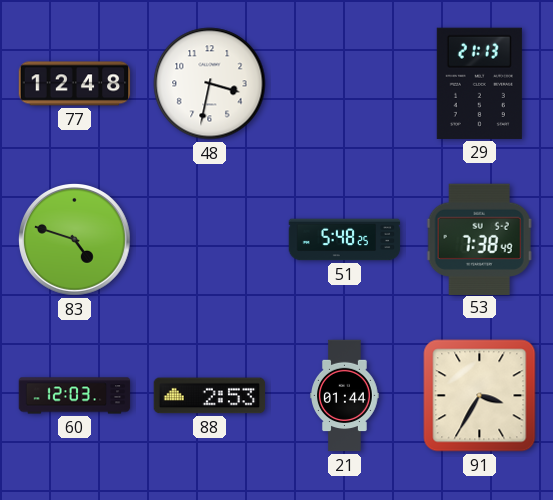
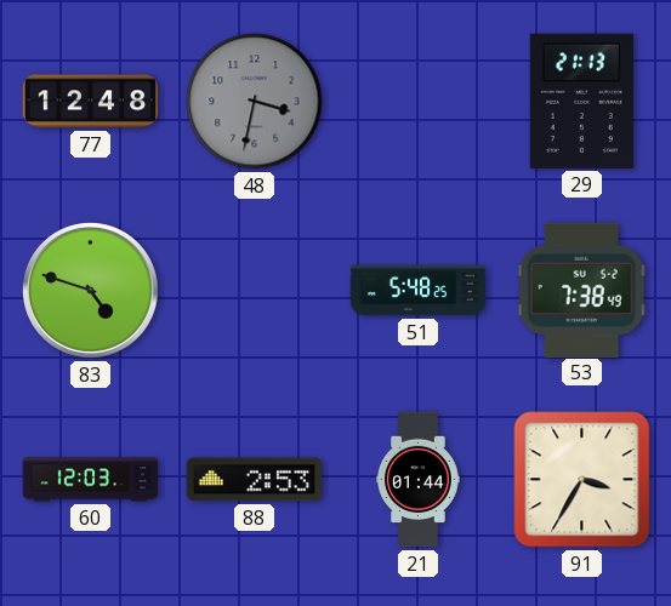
48 dial: white -> grey (255, 102)
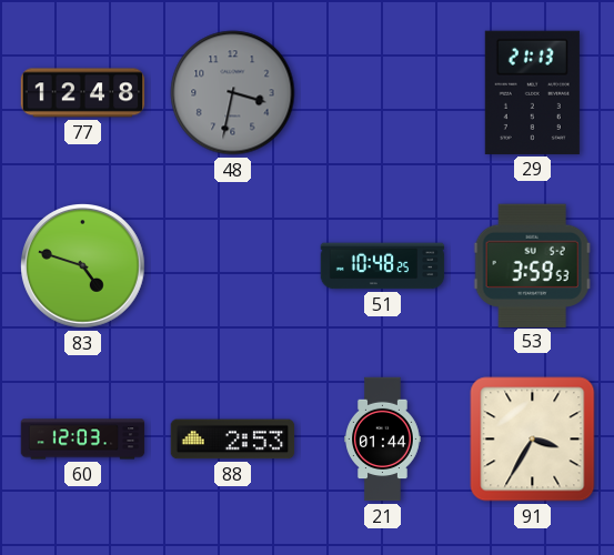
51: 5:48 -> 10:48 (383, 266)
53: 7:38 -> 3:59 (532, 265)
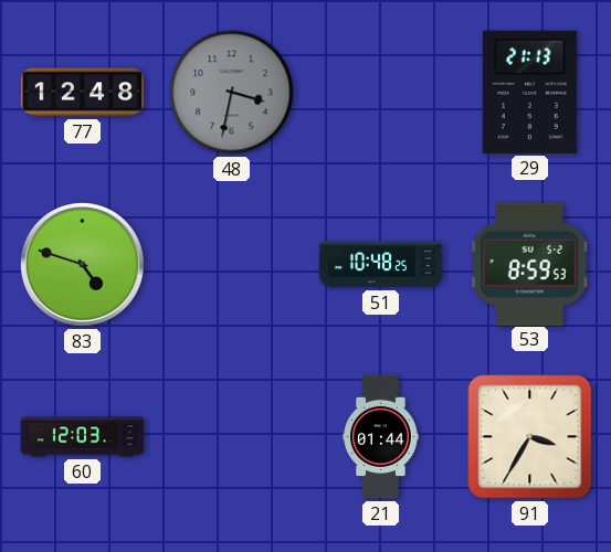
53: 3:59 -> 8:59 (529, 264)
88: 2:53 -> none (233, 440)
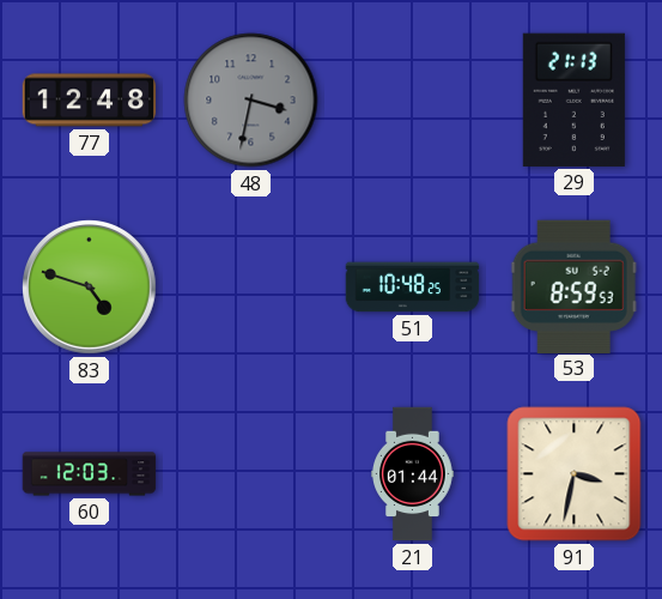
91: 3:35 -> 3:32 (575, 474)
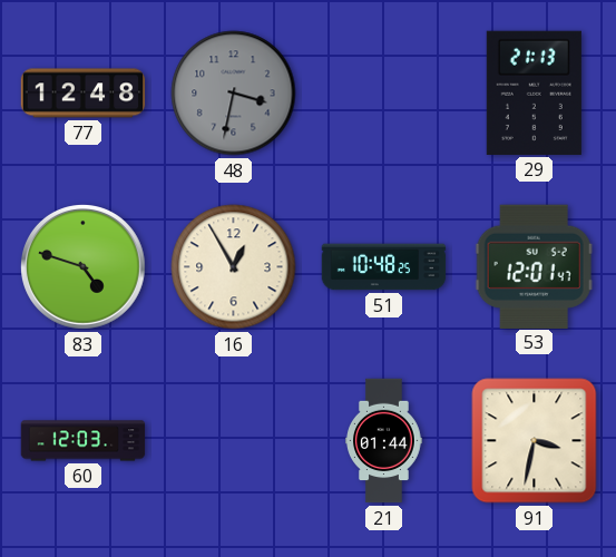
16: none -> 12:55 (234, 267)
53: 8:59 -> 12:01 (534, 266)
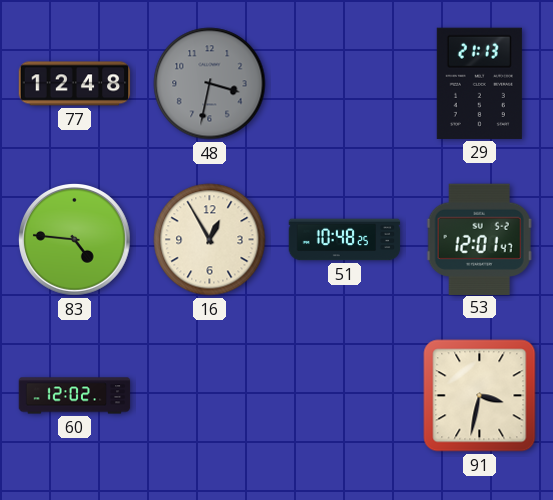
83: 4:48 -> 4:46 (75, 240)
60: 12:03 -> 12:02 (75, 396)
21: 01:44 -> none (384, 441)
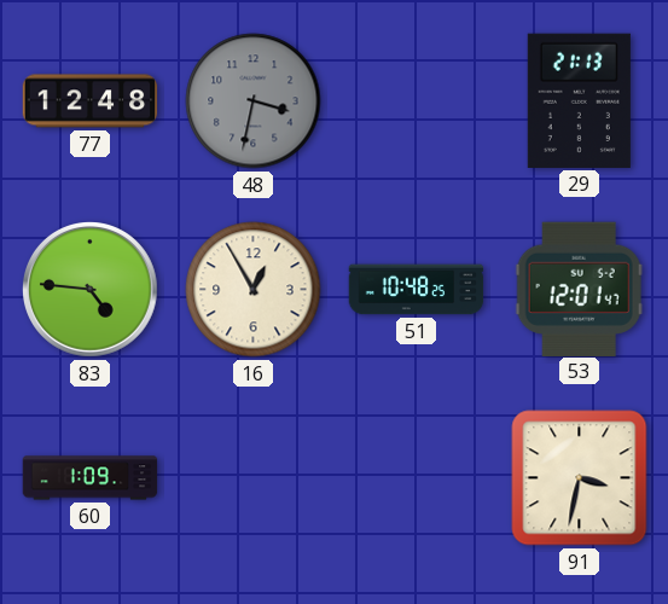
60: 12:02 -> 1:09 (91, 478)
